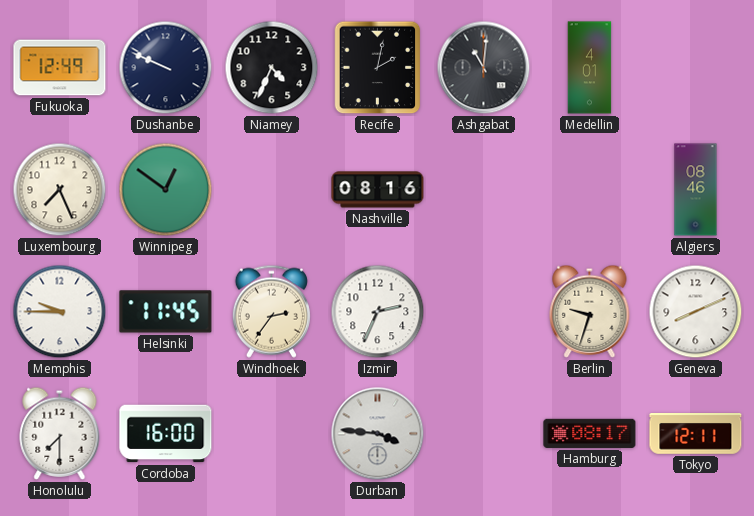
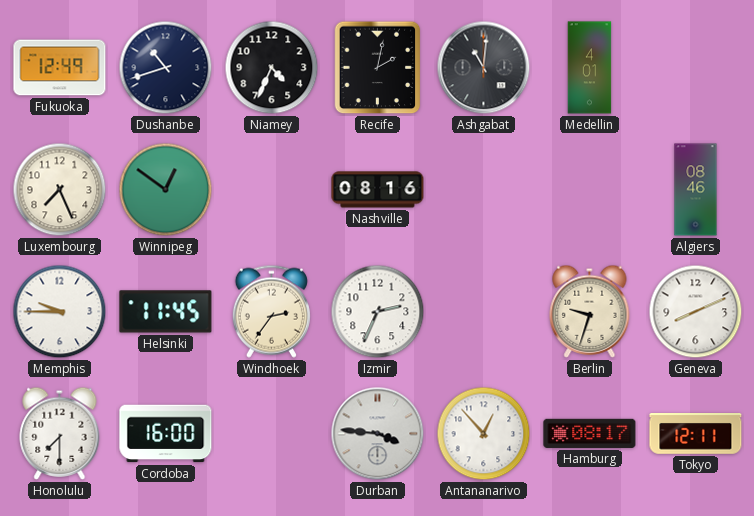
Dushanbe: 9:49 -> 10:42 (166, 68)
Antananarivo: none -> 12:53 (484, 434)
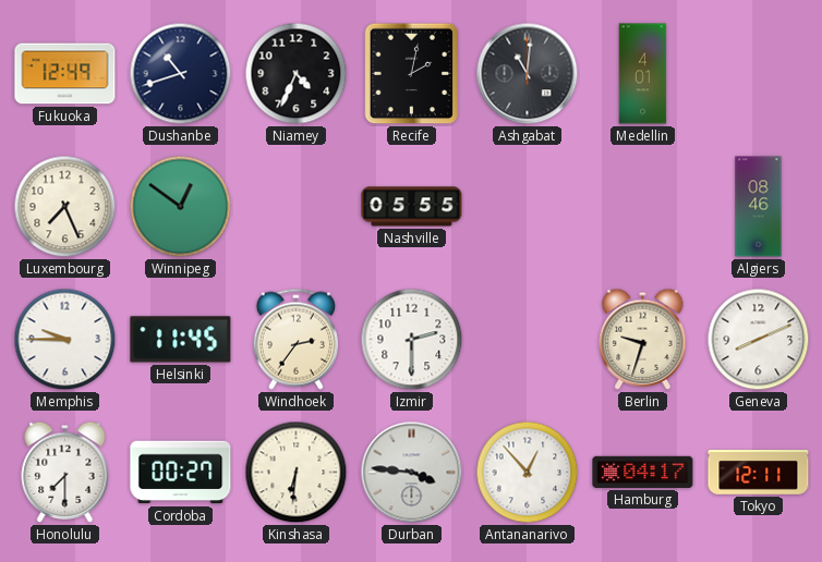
Nashville: 08:16 -> 05:55 (412, 207)
Izmir: 2:34 -> 2:30 (412, 340)
Cordoba: 16:00 -> 00:27 (181, 473)
Kinshasa: none -> 6:31 (297, 473)
Hamburg: 08:17 -> 04:17 (643, 472)
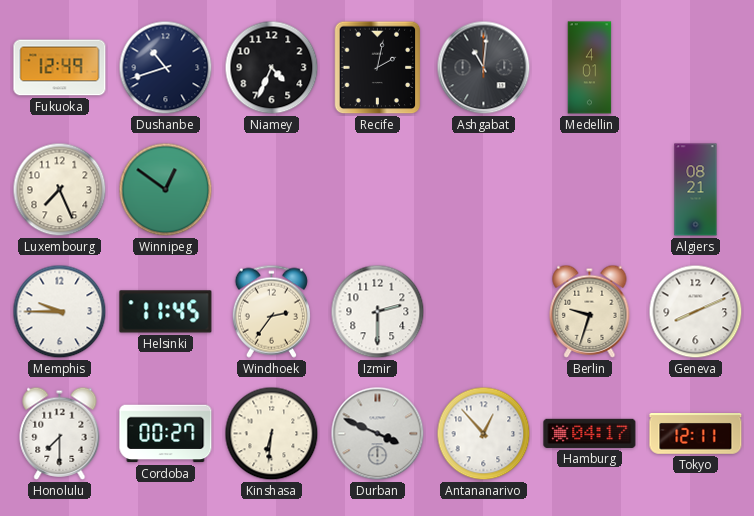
Nashville: 05:55 -> none (412, 207)
Algiers: 08:46 -> 08:21 (696, 190)
Durban: 3:46 -> 3:49 (378, 434)
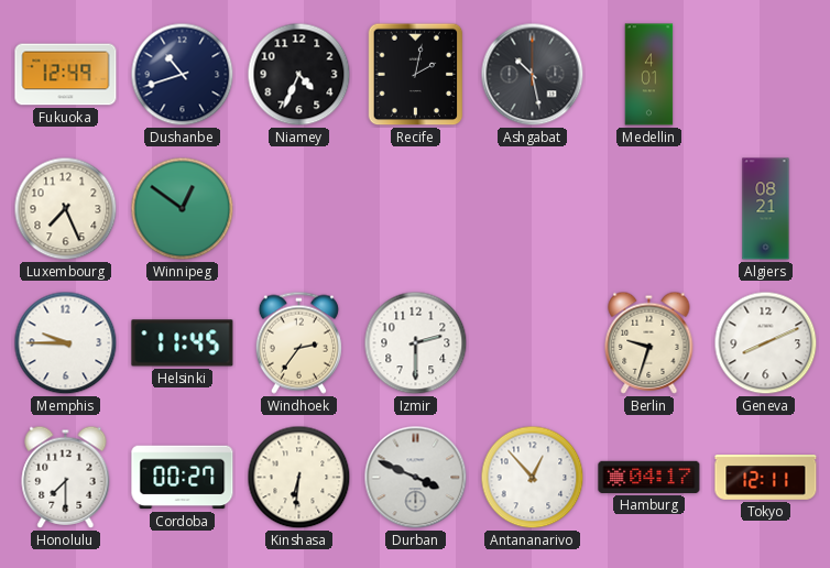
Ashgabat: 11:01 -> 10:28 (533, 75)
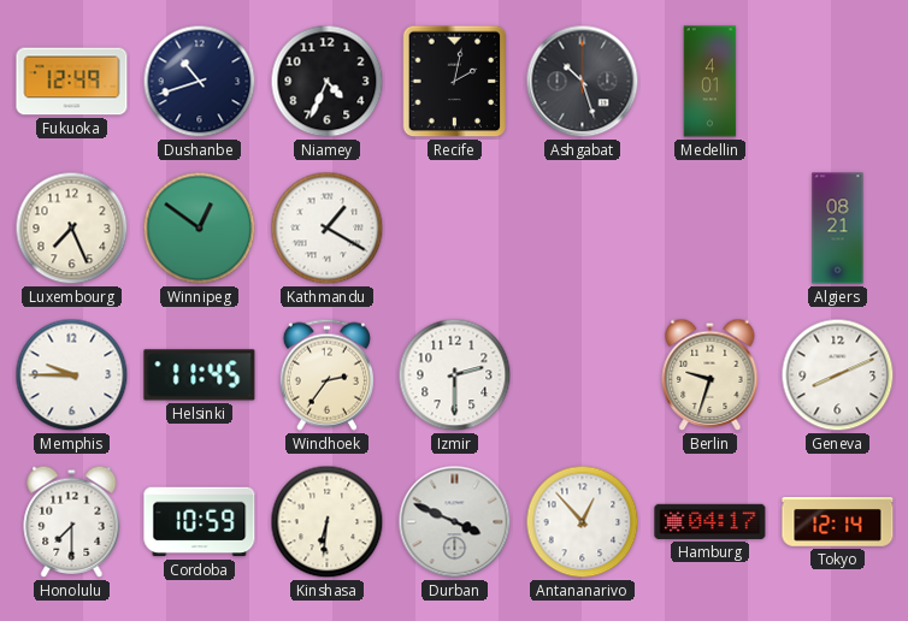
Ashgabat: 10:28 -> 10:27 (583, 82)
Kathmandu: none -> 1:20 (328, 229)
Cordoba: 00:27 -> 10:59 (200, 522)
Tokyo: 12:11 -> 12:14 (838, 522)
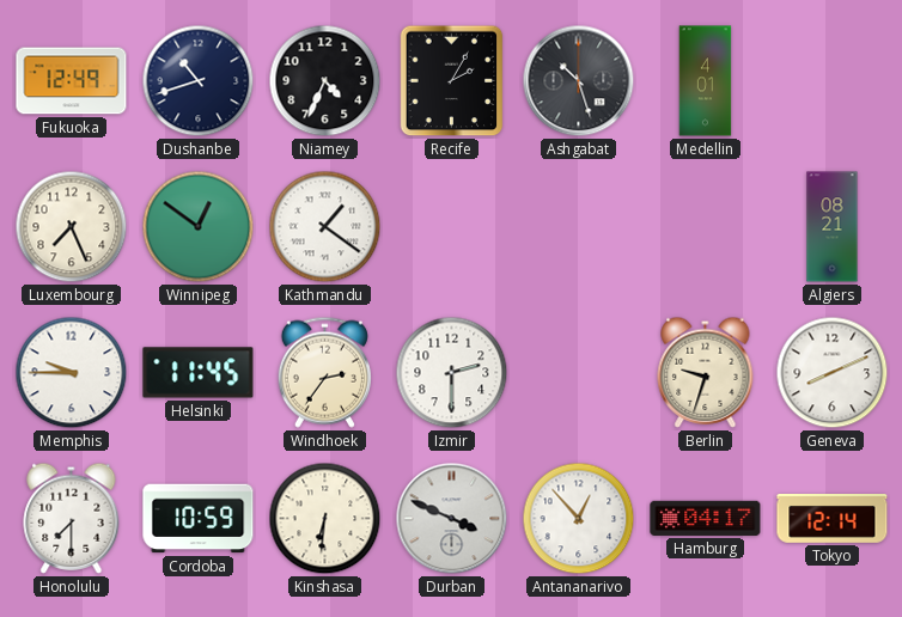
Recife: 2:02 -> 2:05 (452, 81)
Kathmandu: 1:20 -> 1:21 (325, 227)
